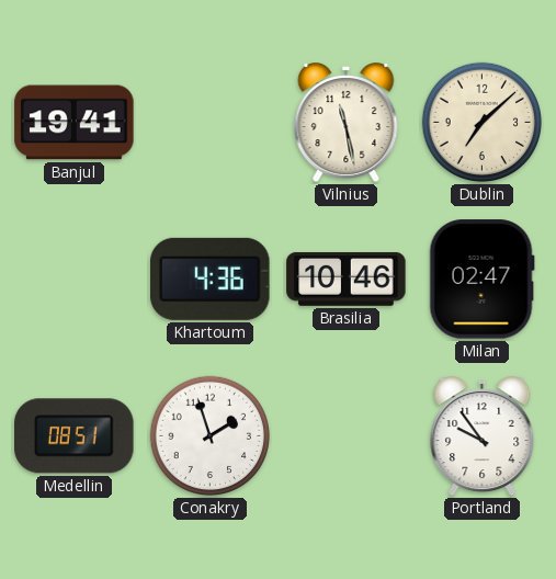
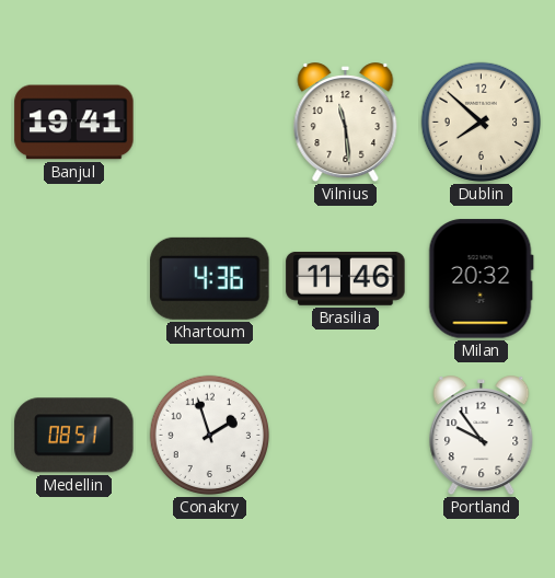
Vilnius: 11:28 -> 11:29 (346, 123)
Dublin: 7:08 -> 7:52 (482, 123)
Brasilia: 10:46 -> 11:46 (346, 278)
Milan: 02:47 -> 20:32 (481, 279)
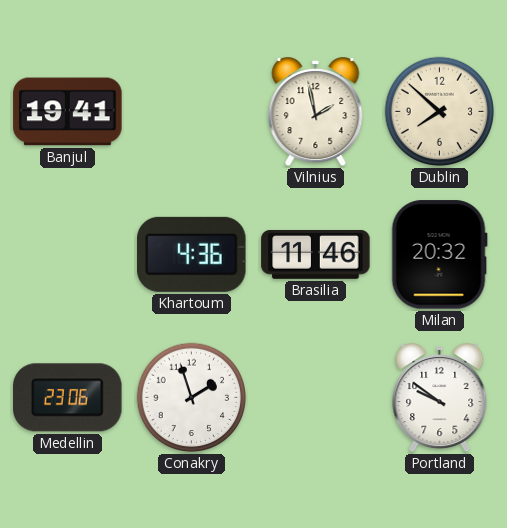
Vilnius: 11:29 -> 1:58 (316, 112)
Medellin: 08:51 -> 23:06 (68, 398)
Portland: 9:54 -> 9:51 (440, 398)
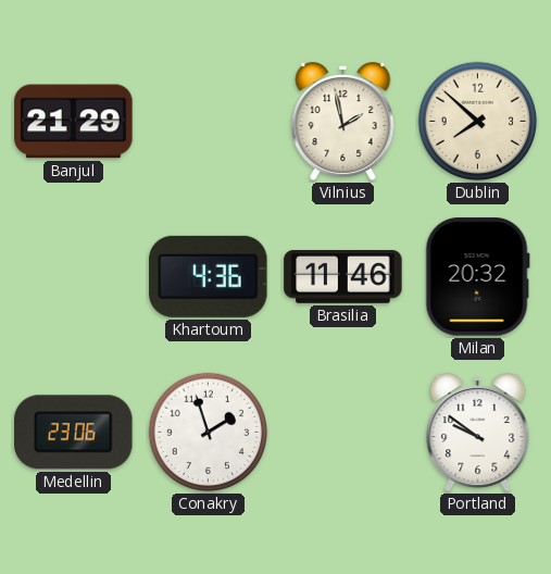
Banjul: 19:41 -> 21:29 (74, 122)
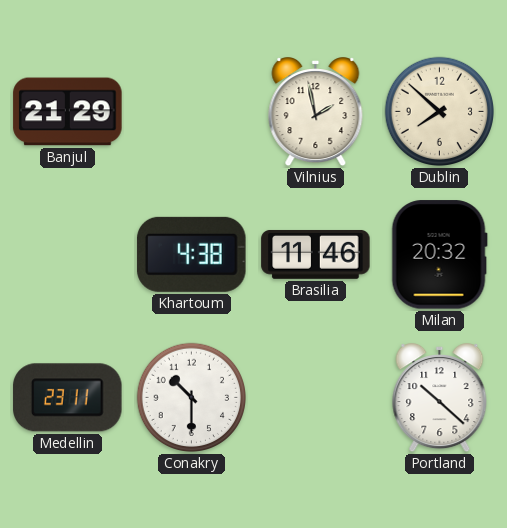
Khartoum: 4:36 -> 4:38 (192, 254)
Medellin: 23:06 -> 23:11 (68, 398)
Conakry: 1:57 -> 10:30 (192, 398)
Portland: 9:51 -> 10:22 (440, 398)
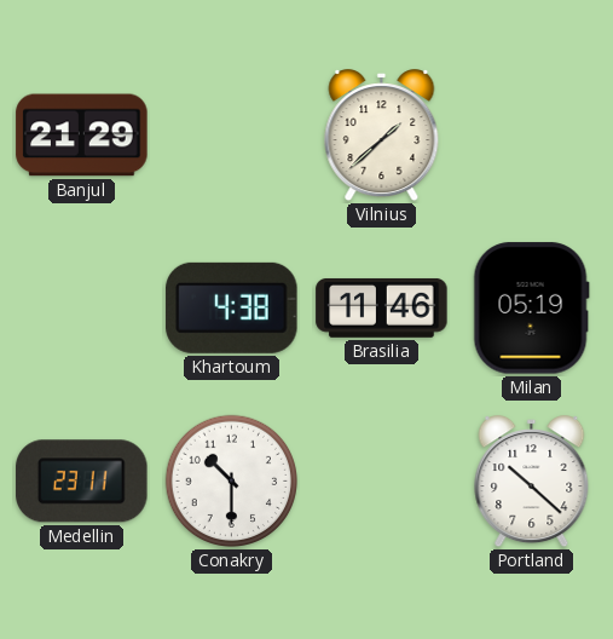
Vilnius: 1:58 -> 1:38 (382, 136)
Dublin: 7:52 -> none (440, 112)
Milan: 20:32 -> 05:19 (531, 309)
